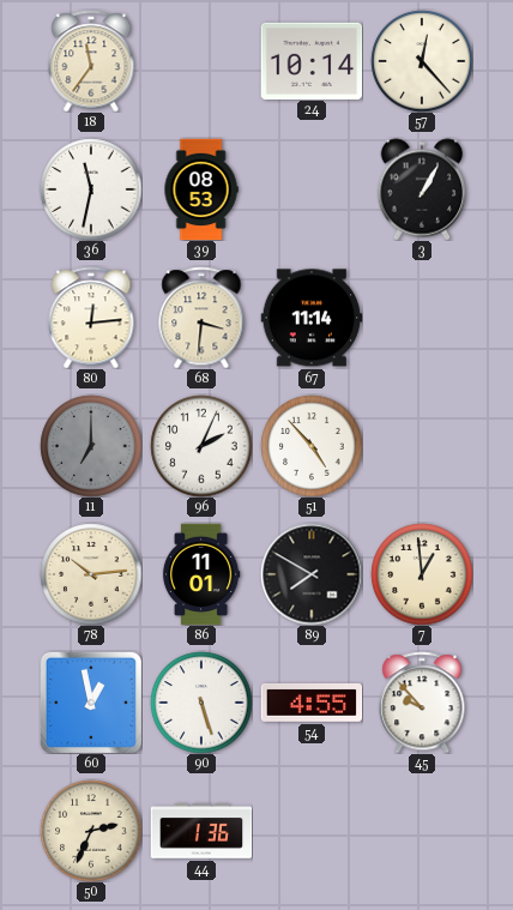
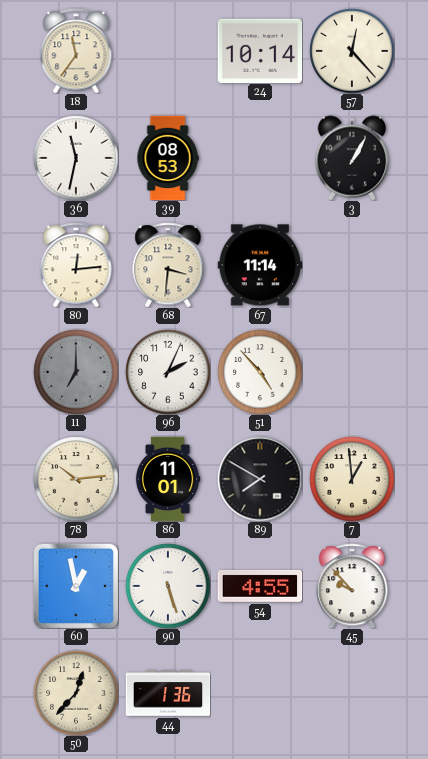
50: 2:34 -> 12:37 (76, 693)
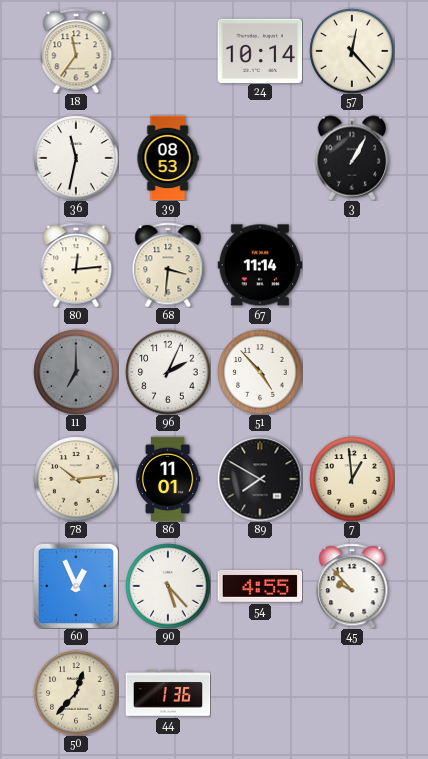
60: 12:58 -> 12:56 (76, 586)
90: 5:27 -> 5:23 (168, 586)
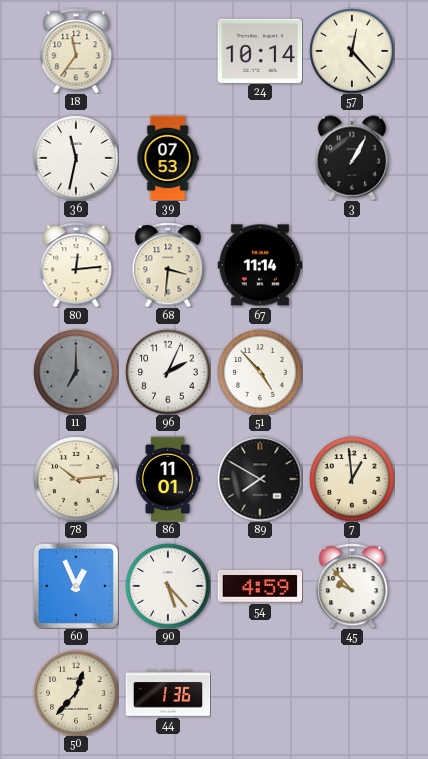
39: 08:53 -> 07:53 (168, 158)
54: 4:55 -> 4:59 (260, 586)
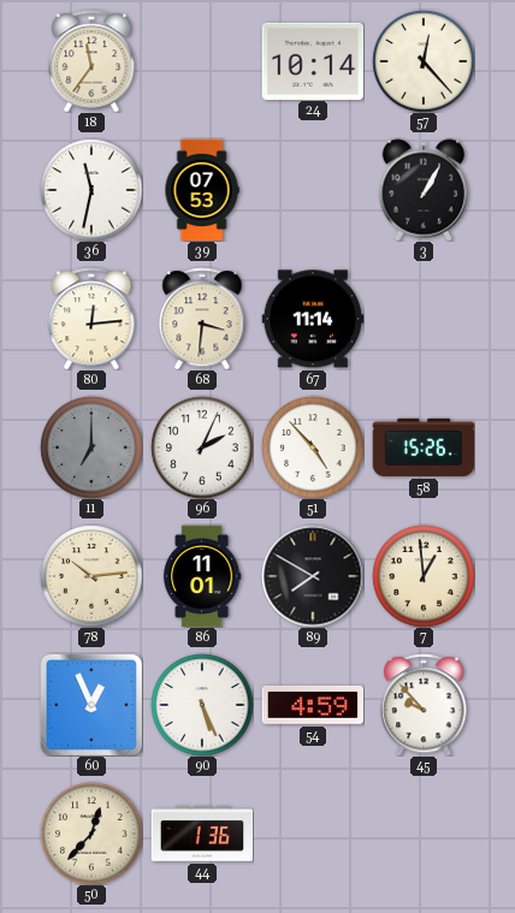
58: none -> 15:26 (424, 447)
90: 5:23 -> 5:26 (202, 705)
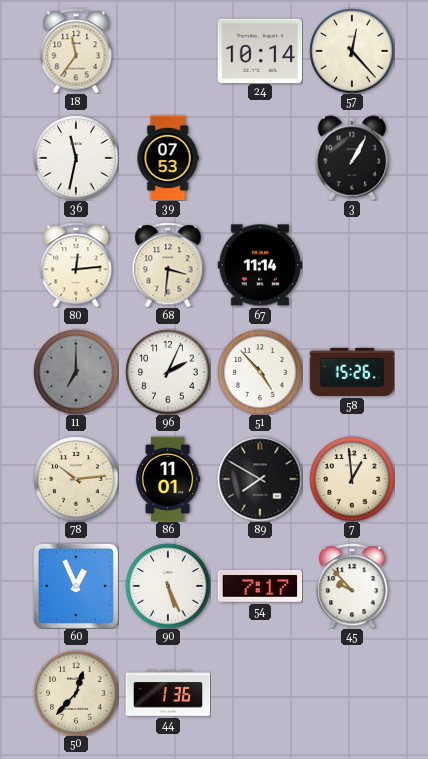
54: 4:59 -> 7:17 (260, 586)
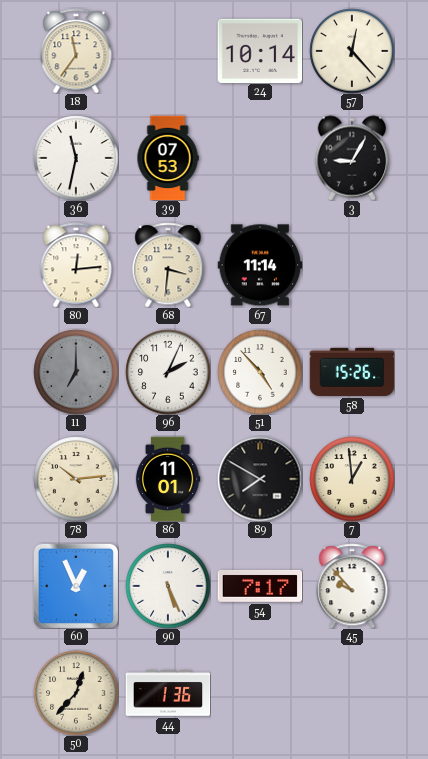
3: 1:05 -> 9:05 (352, 158)
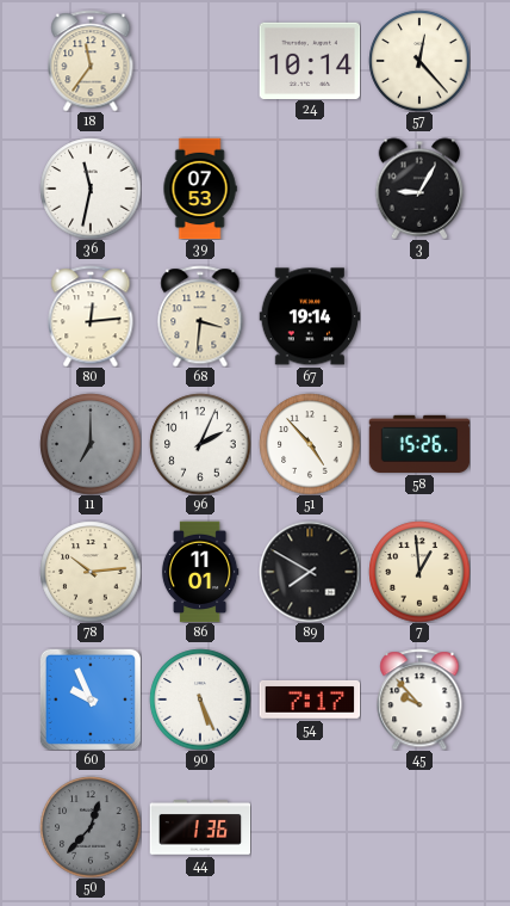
67: 11:14 -> 19:14 (310, 316)
60: 12:56 -> 9:56 (91, 699)
50 dial: cream -> grey (91, 827)
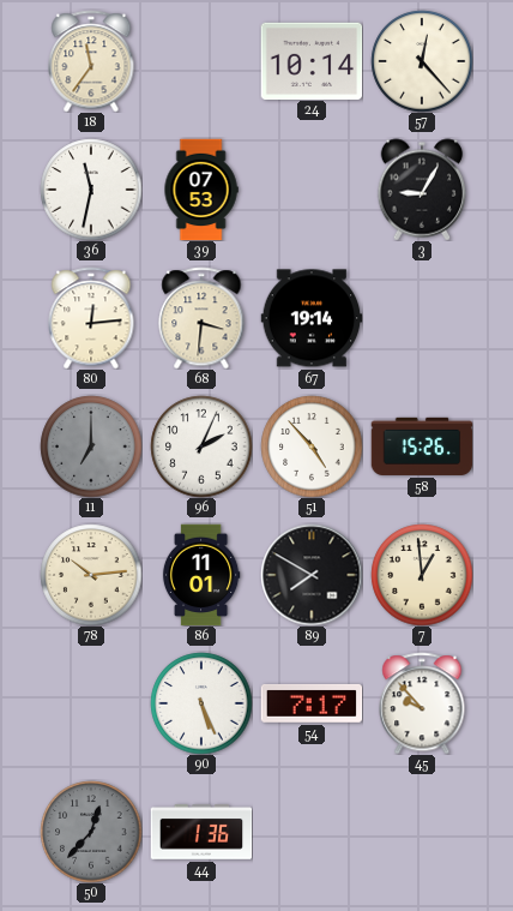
60: 9:56 -> none (91, 699)
